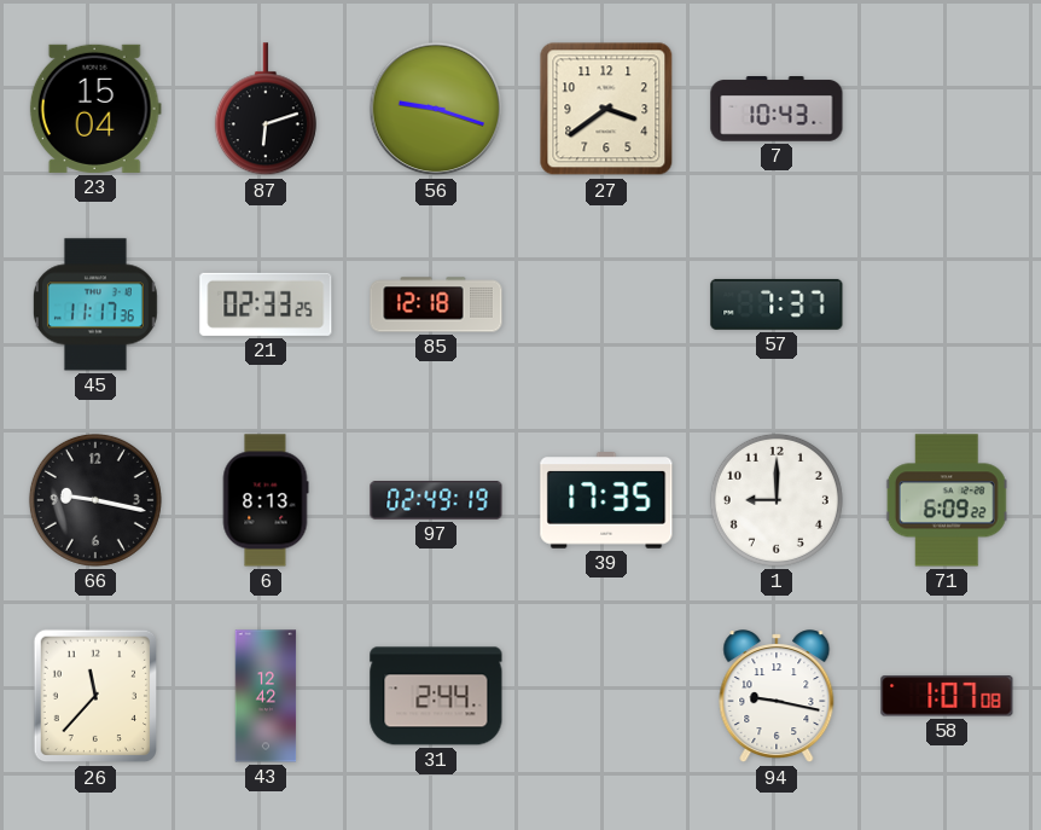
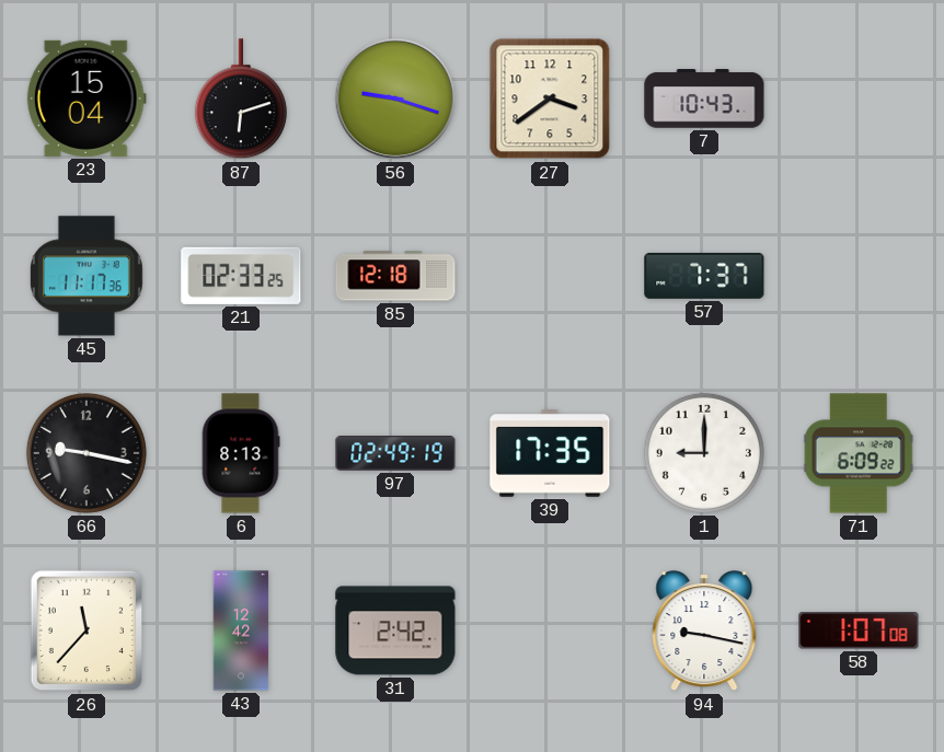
31: 2:44 -> 2:42 (395, 630)
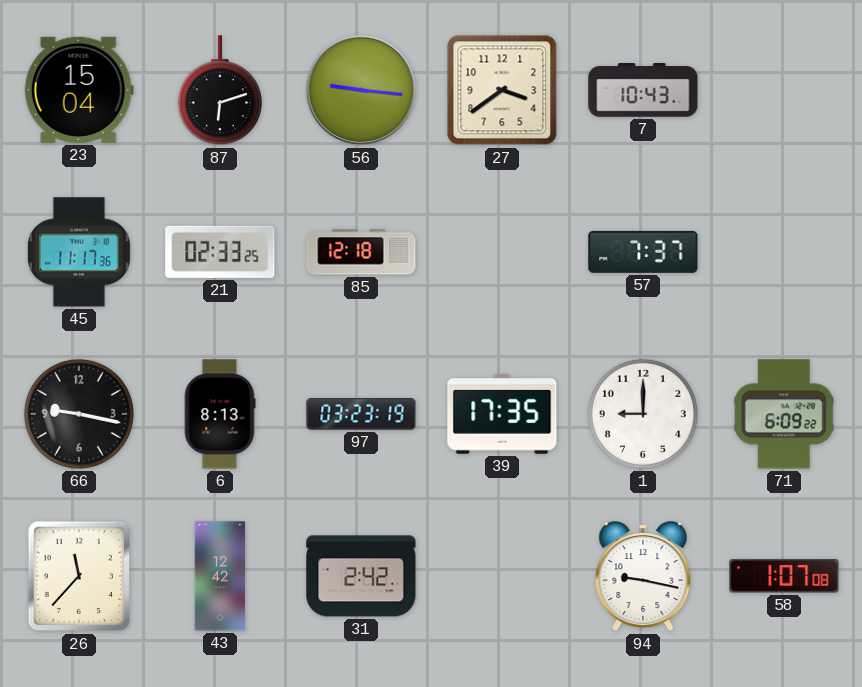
56: 9:18 -> 9:16 (361, 90)
97: 02:49 -> 03:23 (361, 415)
